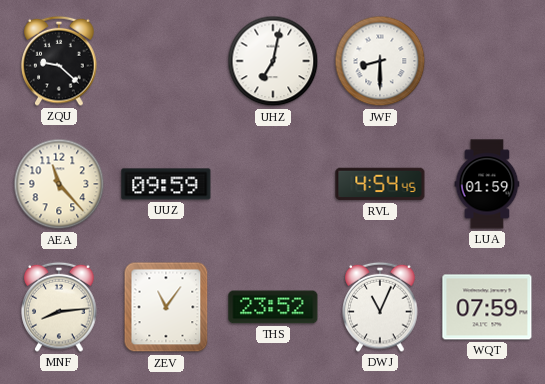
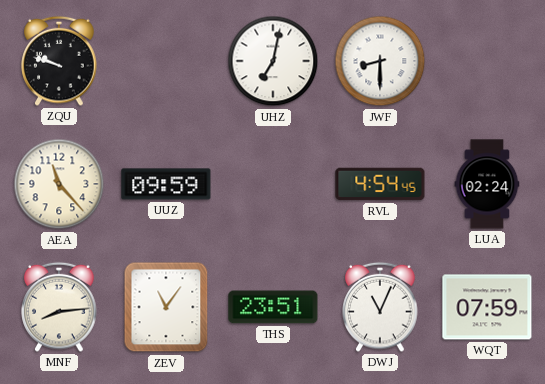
ZQU: 9:22 -> 9:48 (59, 61)
LUA: 01:59 -> 02:24 (487, 184)
THS: 23:52 -> 23:51 (273, 307)
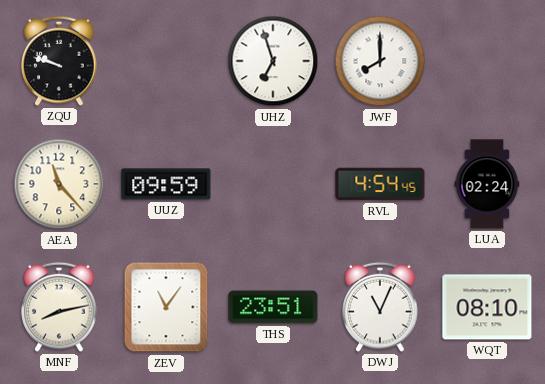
UHZ: 7:02 -> 6:57 (273, 61)
JWF: 8:30 -> 8:00 (380, 61)
MNF: 8:14 -> 8:13 (59, 307)
WQT: 07:59 -> 08:10 (487, 307)
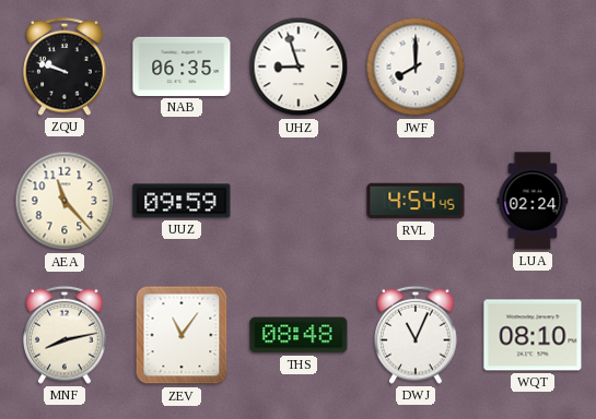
NAB: none -> 06:35 (182, 67)
UHZ: 6:57 -> 8:57 (299, 67)
THS: 23:51 -> 08:48 (299, 335)
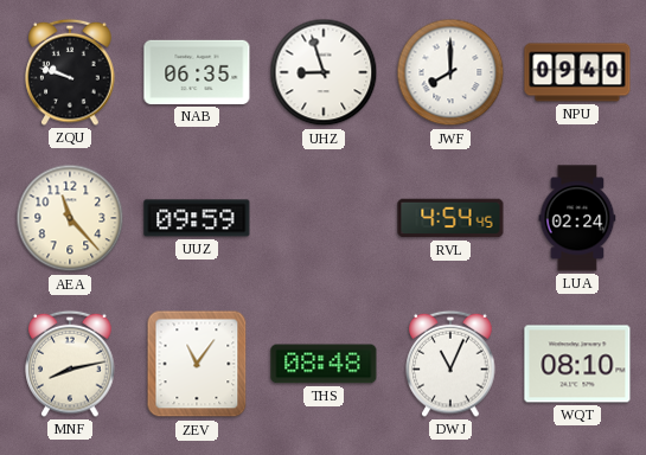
NPU: none -> 09:40 (577, 72)
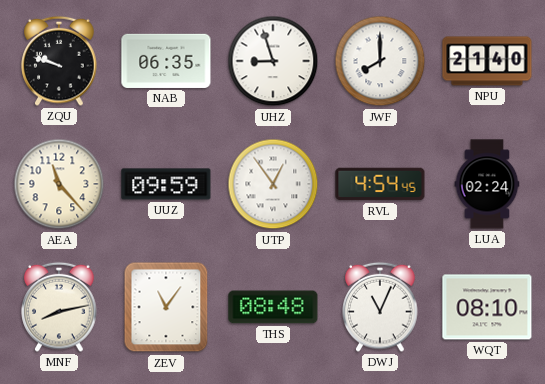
NPU: 09:40 -> 21:40 (487, 61)
UTP: none -> 12:54 (273, 184)
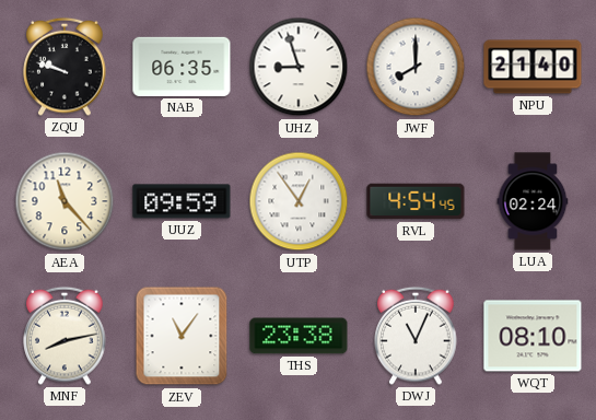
THS: 08:48 -> 23:38 (299, 336)
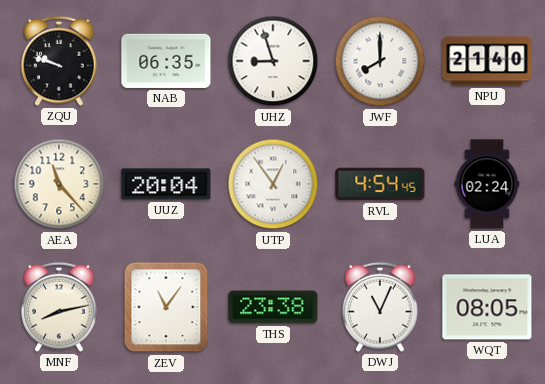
UUZ: 09:59 -> 20:04 (166, 184)
WQT: 08:10 -> 08:05 (487, 307)
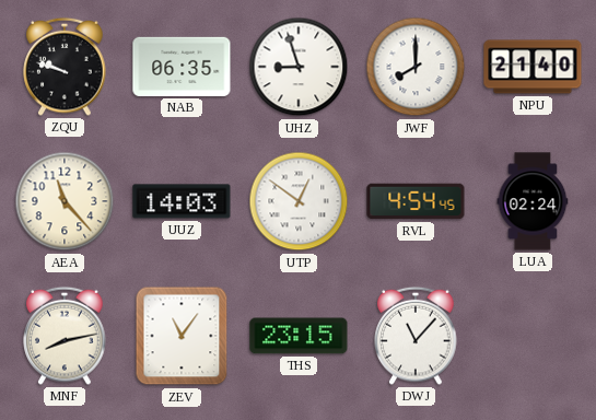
UUZ: 20:04 -> 14:03 (182, 201)
UTP: 12:54 -> 12:51 (299, 201)
THS: 23:38 -> 23:15 (299, 336)
DWJ: 11:04 -> 11:07 (416, 336)
WQT: 08:05 -> none (487, 307)
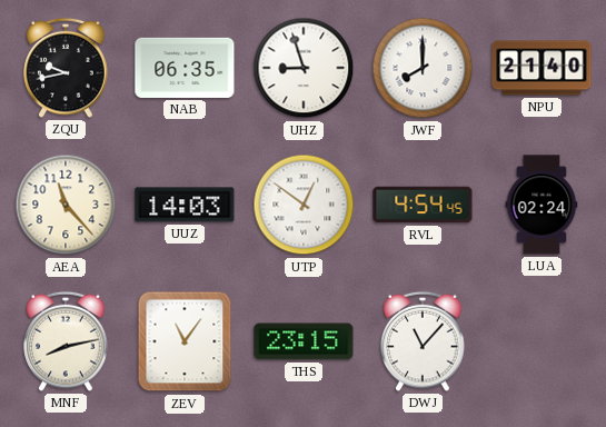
ZQU: 9:48 -> 9:43 (66, 68)
